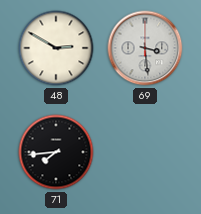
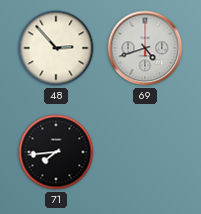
48: 2:50 -> 2:53 (56, 48)
69: 3:29 -> 4:42 (145, 48)
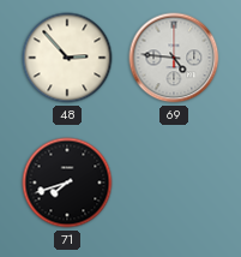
69: 4:42 -> 4:46 (174, 58)
71: 7:44 -> 7:42 (67, 183)
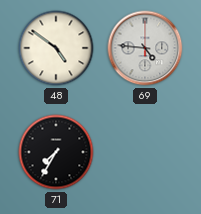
48: 2:53 -> 4:51 (56, 48)
71: 7:42 -> 7:35 (56, 152)
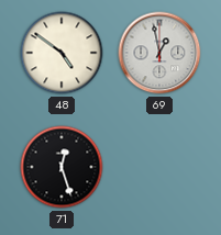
69: 4:46 -> 12:58 (159, 53)
71: 7:35 -> 12:27 (62, 167)
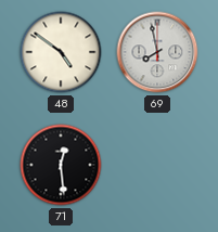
69: 12:58 -> 7:58 (157, 52)
71: 12:27 -> 12:29 (61, 165)
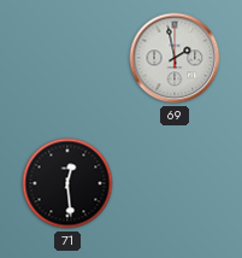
48: 4:51 -> none (61, 52)
69: 7:58 -> 1:58 (175, 58)
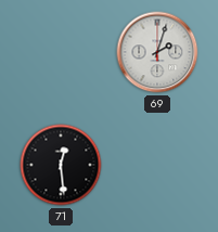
69: 1:58 -> 2:03 (157, 52)
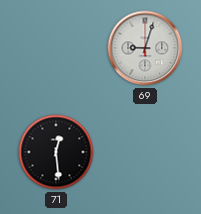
69: 2:03 -> 9:03 (145, 48)
